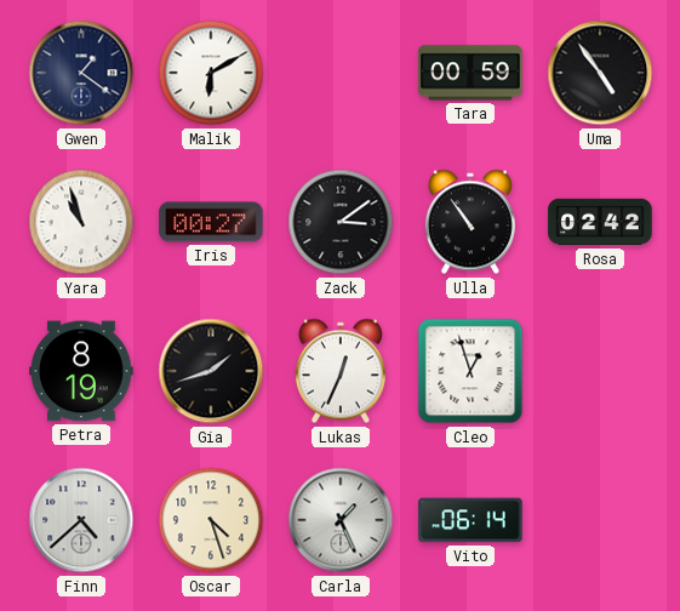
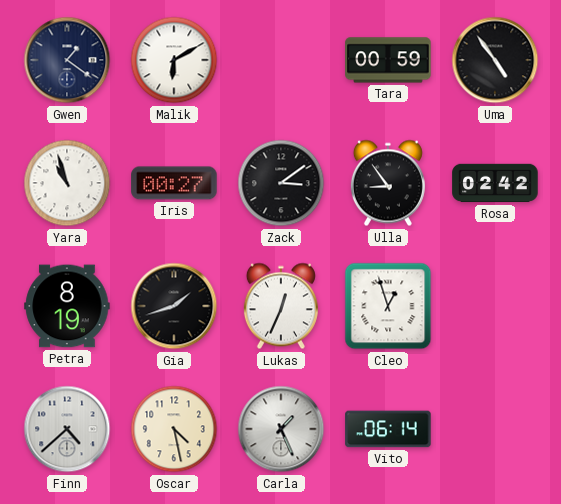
Ulla: 10:54 -> 8:54 (388, 183)
Oscar: 4:27 -> 4:28 (174, 429)
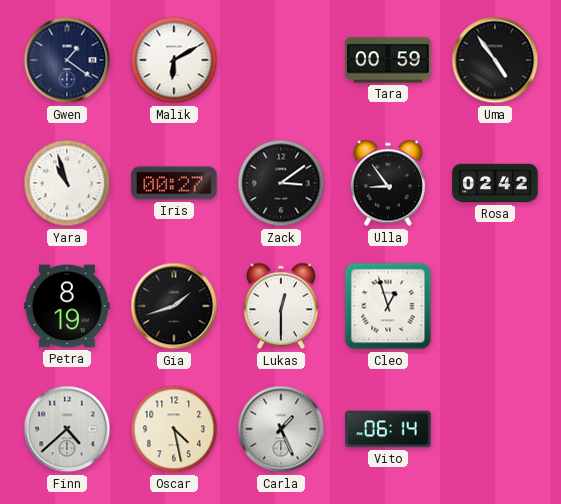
Lukas: 12:34 -> 12:30 (281, 306)
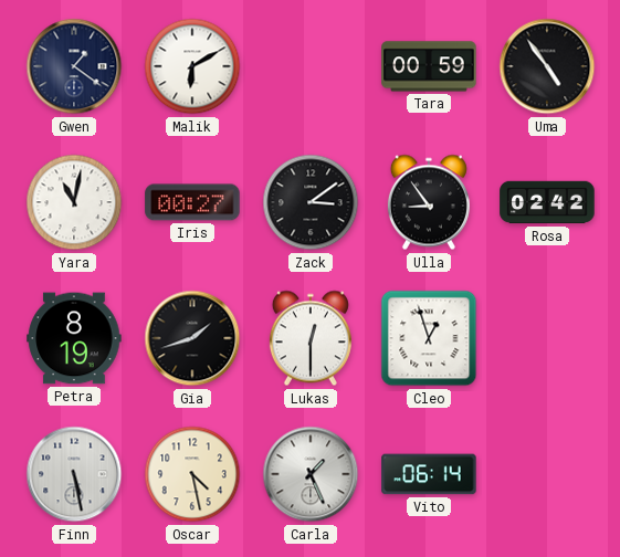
Yara: 10:57 -> 11:02 (74, 202)
Finn: 4:38 -> 5:28 (74, 474)
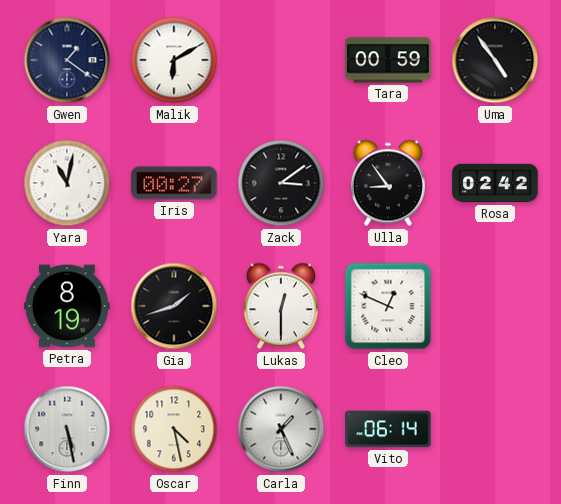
Cleo: 12:57 -> 12:49 (388, 306)
